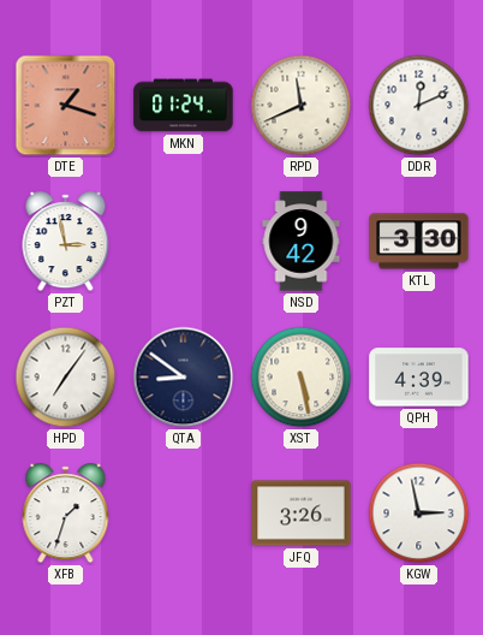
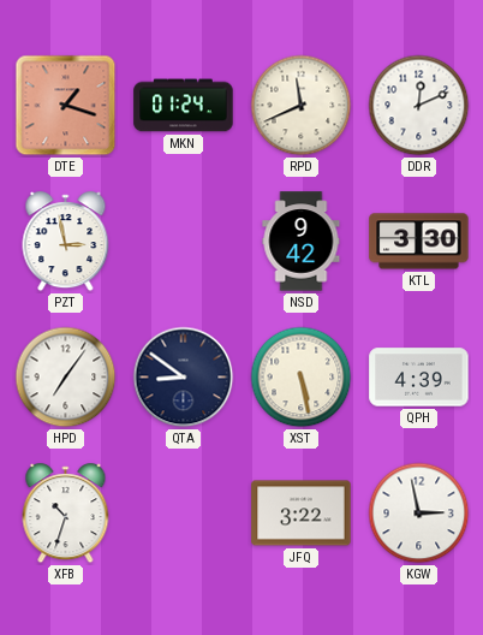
XFB: 1:33 -> 10:33 (66, 514)
JFQ: 3:26 -> 3:22 (302, 514)
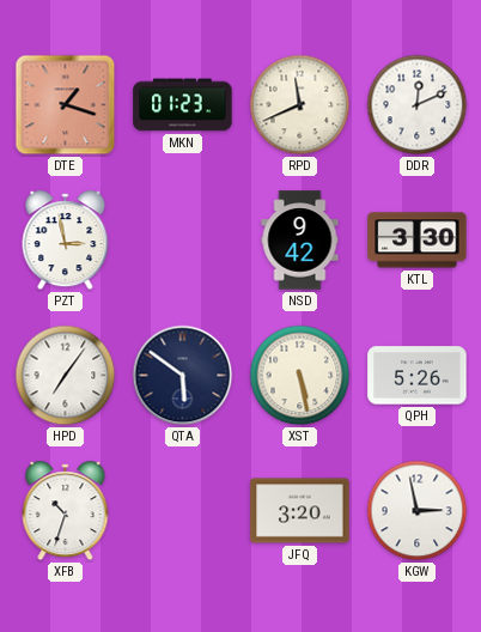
MKN: 01:24 -> 01:23 (183, 105)
QTA: 8:51 -> 5:51 (183, 376)
QPH: 4:39 -> 5:26 (418, 376)
JFQ: 3:22 -> 3:20 (300, 511)
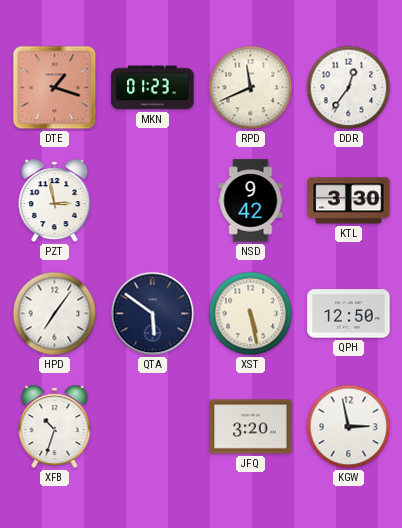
DDR: 12:11 -> 12:36 (349, 88)
QPH: 5:26 -> 12:50 (349, 314)
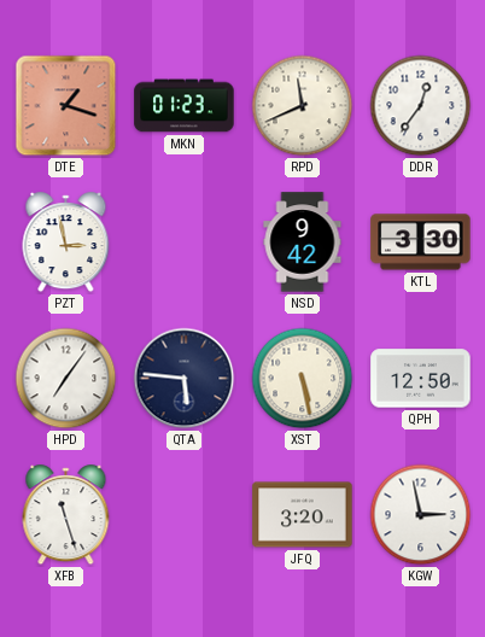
QTA: 5:51 -> 5:46 (185, 379)
XFB: 10:33 -> 11:27 (66, 515)
